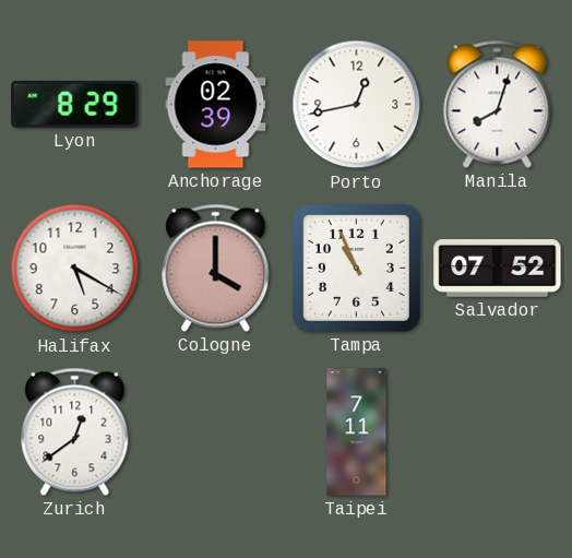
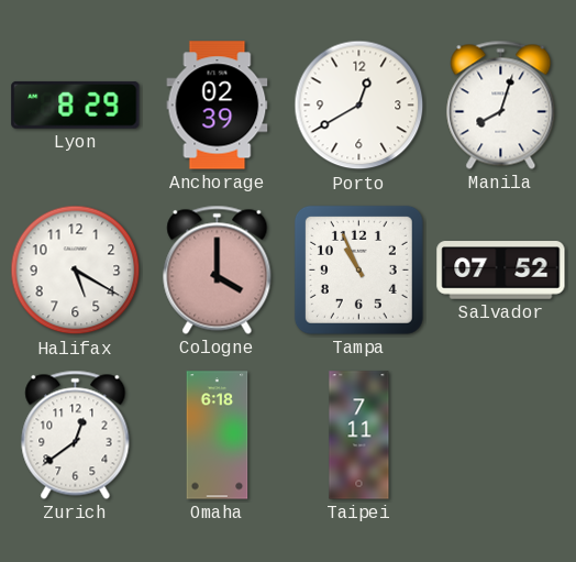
Porto: 12:43 -> 12:40 (359, 106)
Omaha: none -> 6:18 (218, 436)
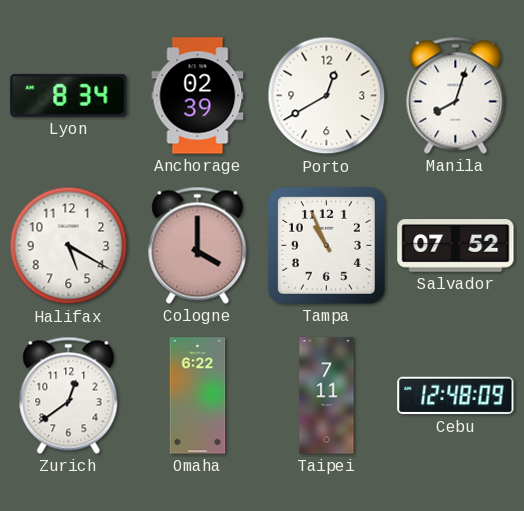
Lyon: 8:29 -> 8:34 (69, 95)
Omaha: 6:18 -> 6:22 (198, 396)
Cebu: none -> 12:48 (456, 396)
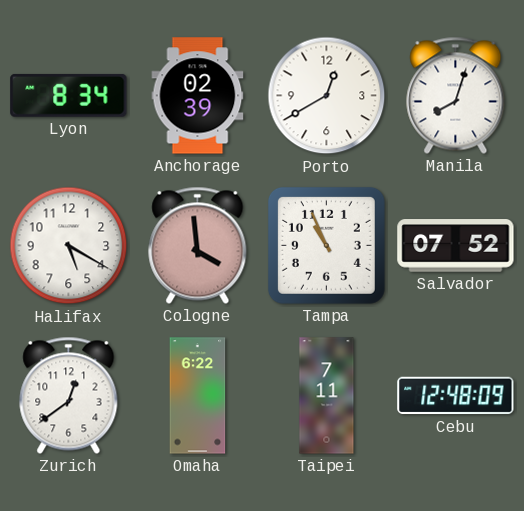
Cologne: 4:00 -> 3:59 (198, 245)
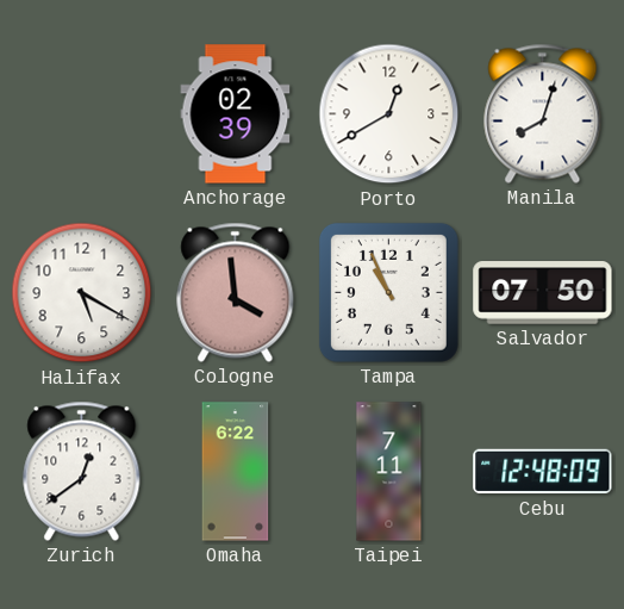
Lyon: 8:34 -> none (69, 95)
Salvador: 07:52 -> 07:50 (543, 293)
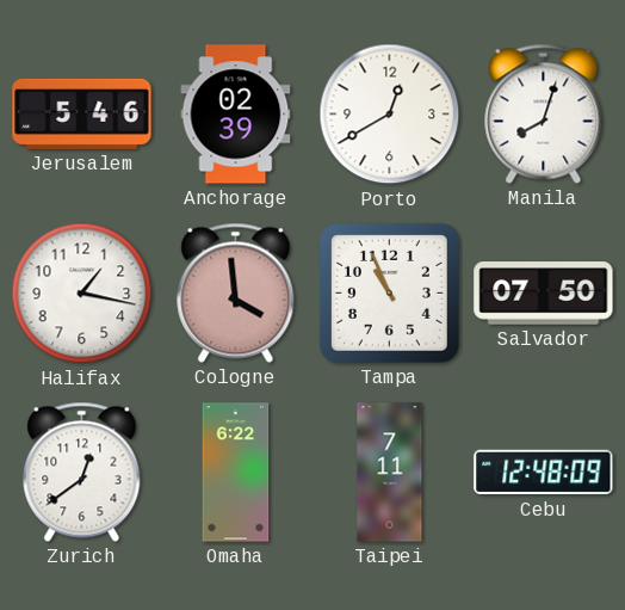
Jerusalem: none -> 5:46 (82, 113)
Halifax: 5:20 -> 1:17 (82, 294)
